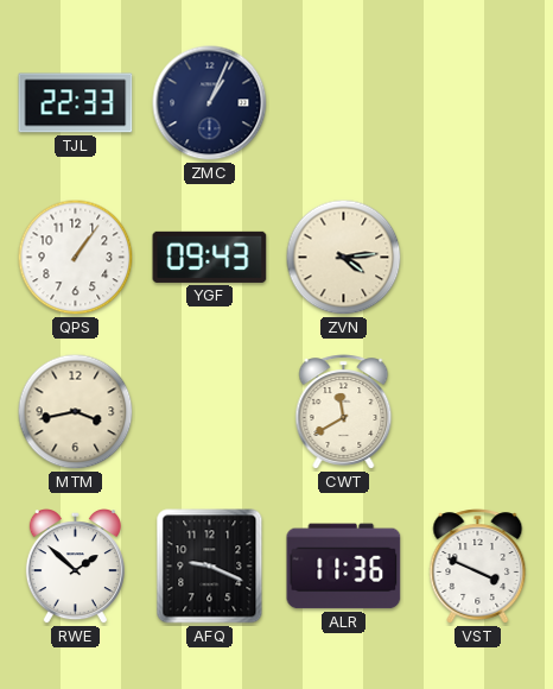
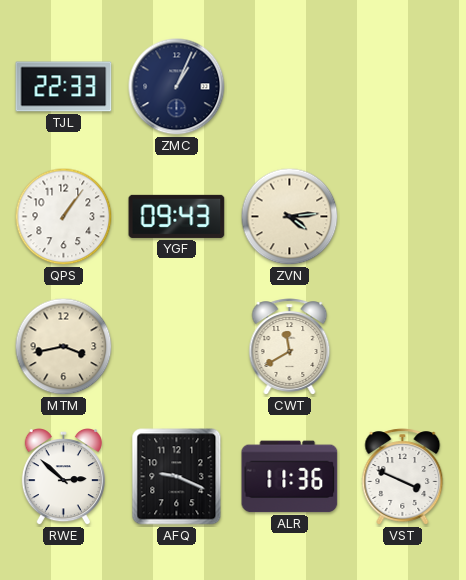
RWE: 1:52 -> 2:52 (63, 478)
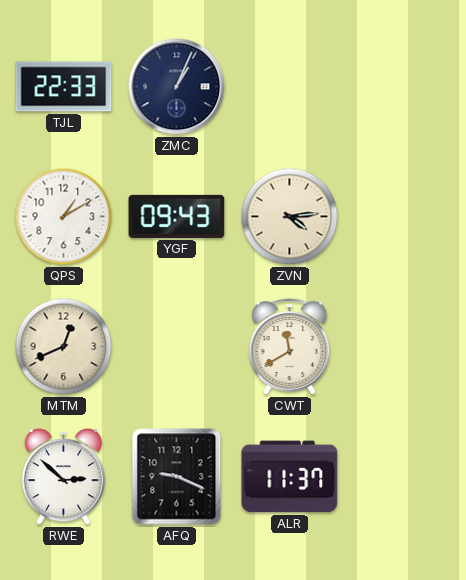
QPS: 1:06 -> 1:10 (64, 217)
MTM: 3:43 -> 12:41 (64, 347)
ALR: 11:36 -> 11:37 (290, 477)
VST: 3:49 -> none (403, 477)
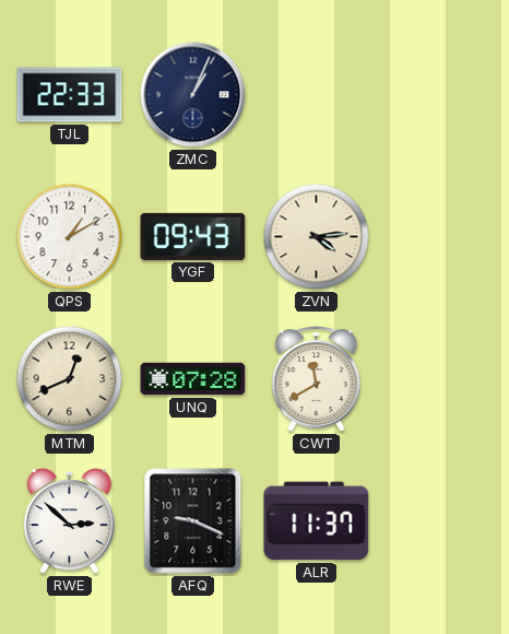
UNQ: none -> 07:28 (193, 379)
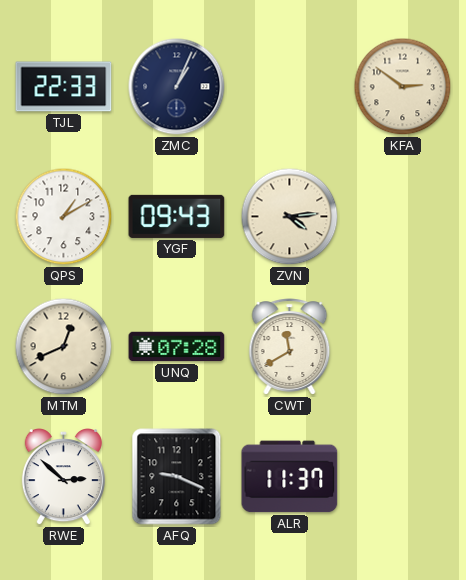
KFA: none -> 2:51 (403, 87)
